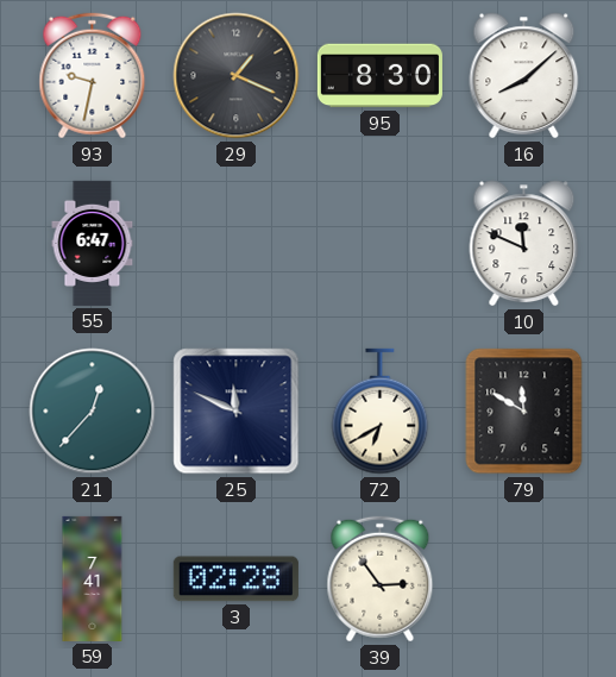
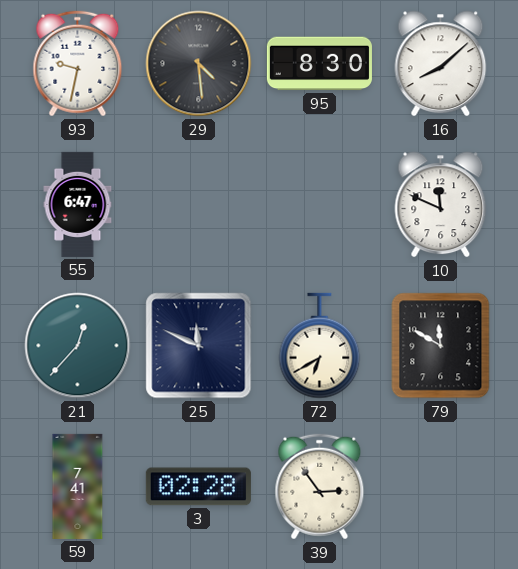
29: 1:19 -> 4:29 (199, 64)
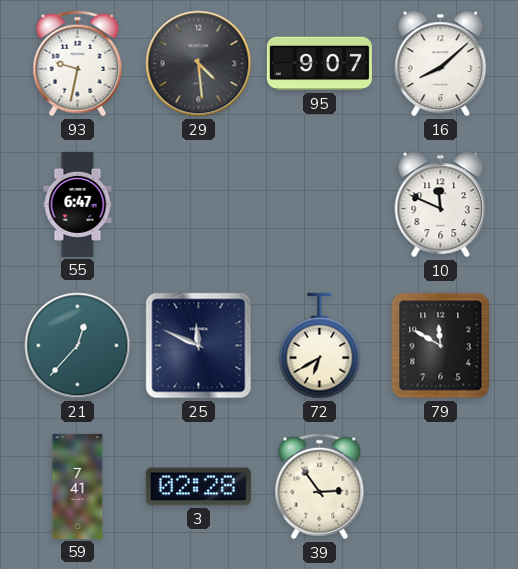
95: 8:30 -> 9:07 (319, 64)
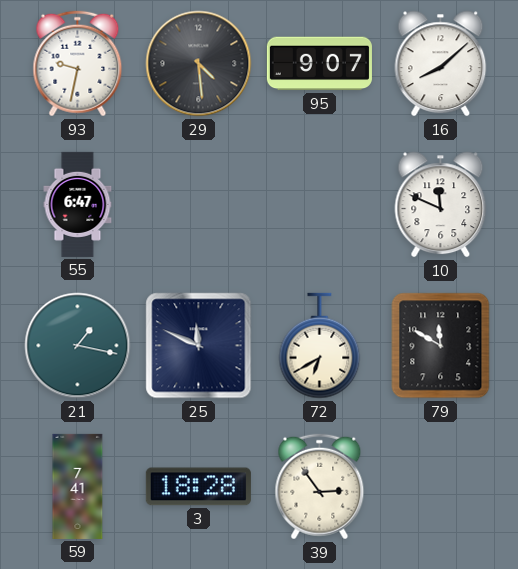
21: 12:37 -> 1:17 (78, 346)
3: 02:28 -> 18:28 (198, 487)
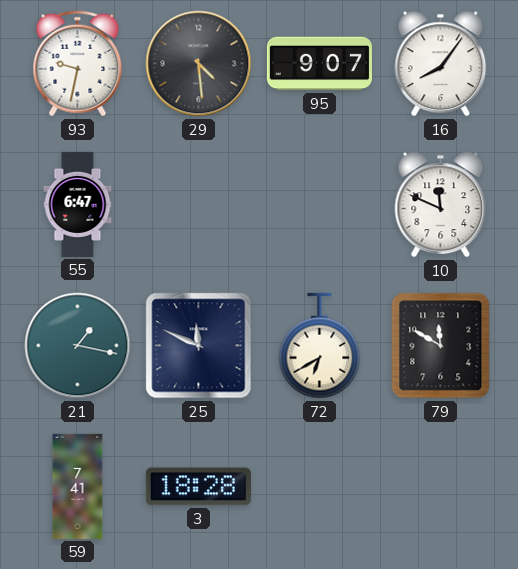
16: 8:08 -> 8:06 (441, 64)
39: 2:54 -> none (320, 487)
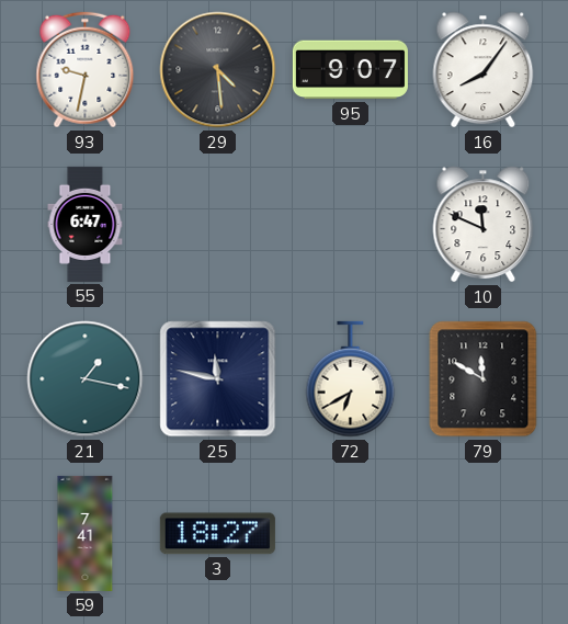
25: 11:49 -> 11:47 (218, 379)
3: 18:28 -> 18:27 (217, 534)
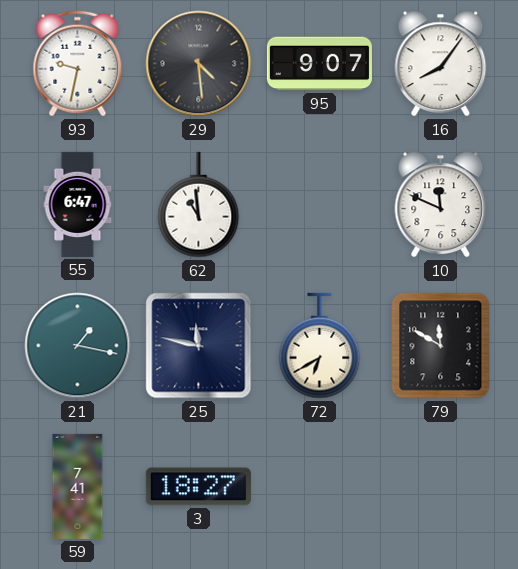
62: none -> 10:59 (199, 205)
